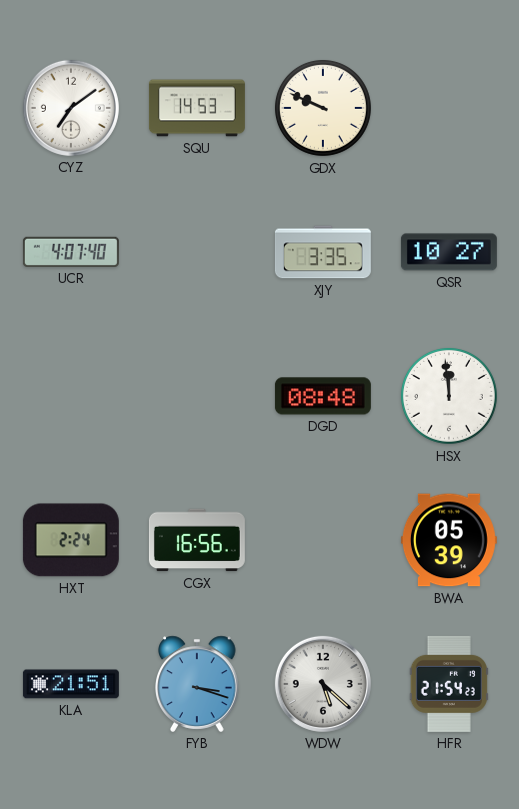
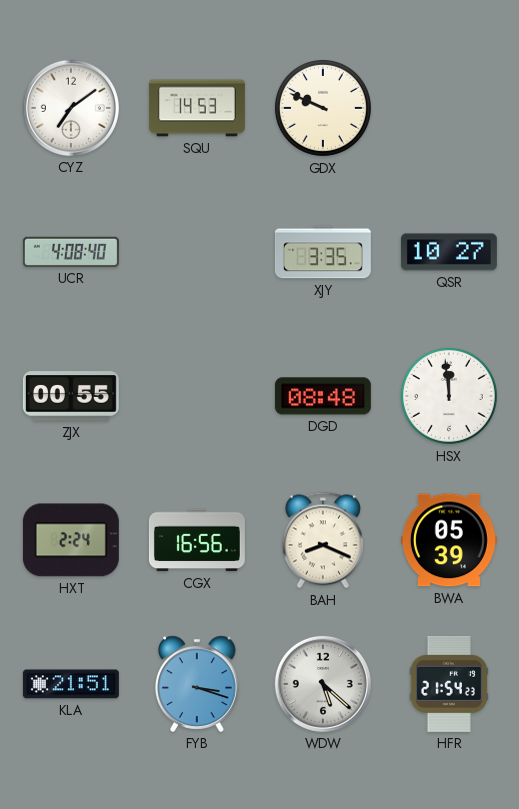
UCR: 4:07 -> 4:08 (71, 252)
ZJX: none -> 00:55 (71, 396)
BAH: none -> 8:19 (323, 540)
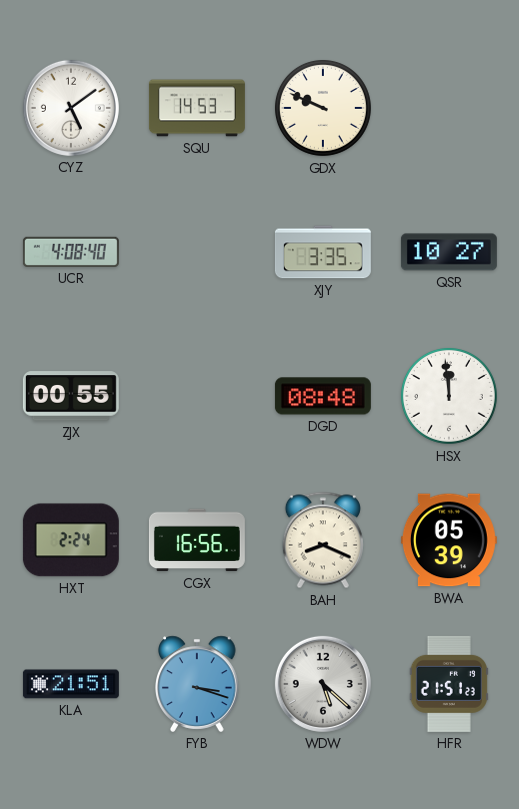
CYZ: 7:09 -> 5:09 (71, 108)
HFR: 21:54 -> 21:51 (449, 684)
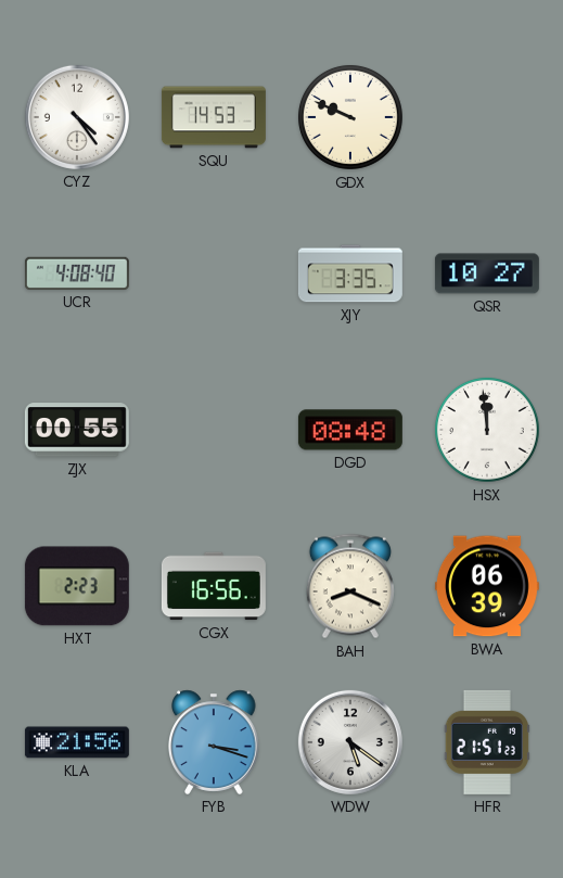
CYZ: 5:09 -> 4:24 (77, 117)
HXT: 2:24 -> 2:23 (77, 586)
BWA: 05:39 -> 06:39 (487, 586)
KLA: 21:51 -> 21:56 (77, 742)
WDW: 5:22 -> 5:21 (350, 742)
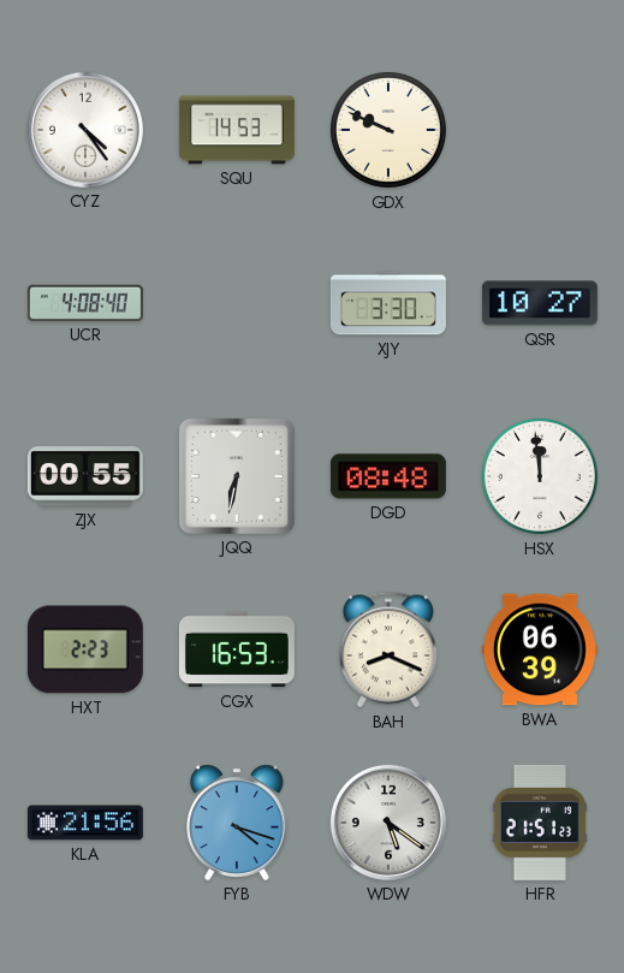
XJY: 3:35 -> 3:30 (388, 303)
JQQ: none -> 6:32 (237, 476)
CGX: 16:56 -> 16:53 (237, 649)
FYB: 3:18 -> 4:18 (238, 823)
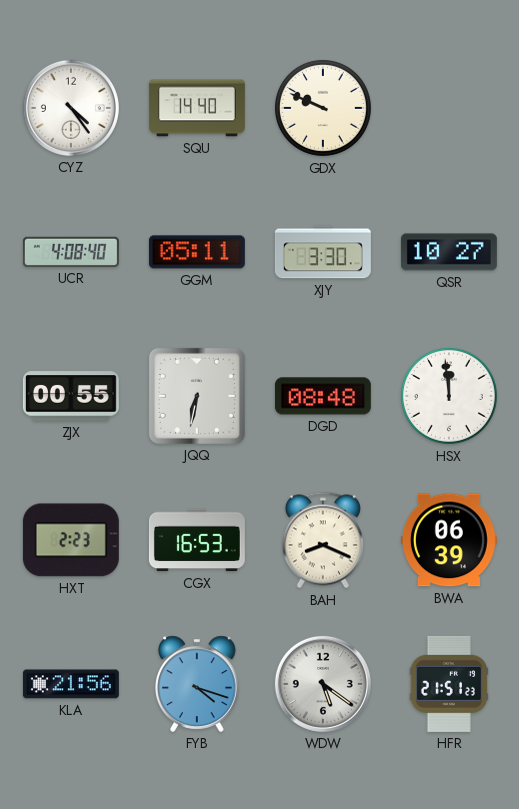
SQU: 14:53 -> 14:40 (197, 108)
GGM: none -> 05:11 (197, 252)
